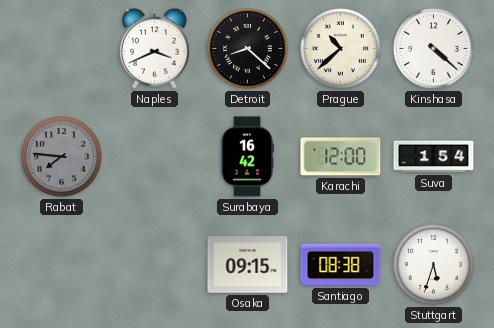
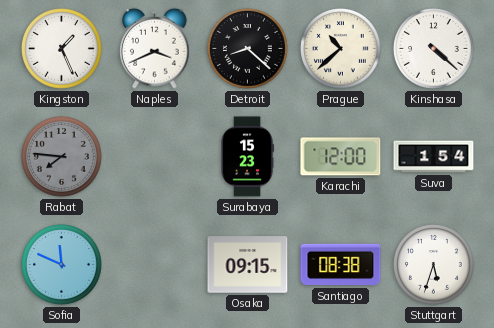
Kingston: none -> 1:26 (62, 49)
Surabaya: 16:42 -> 15:23 (247, 157)
Sofia: none -> 11:49 (62, 265)
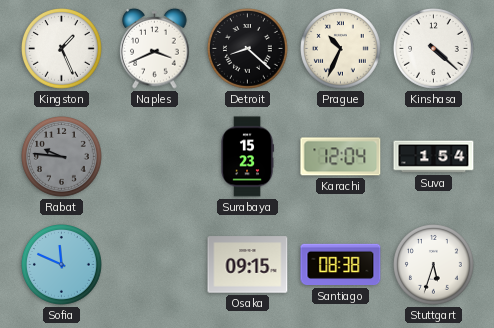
Prague: 10:38 -> 10:34 (341, 49)
Rabat: 7:46 -> 9:46 (62, 157)
Karachi: 12:00 -> 12:04 (341, 157)
